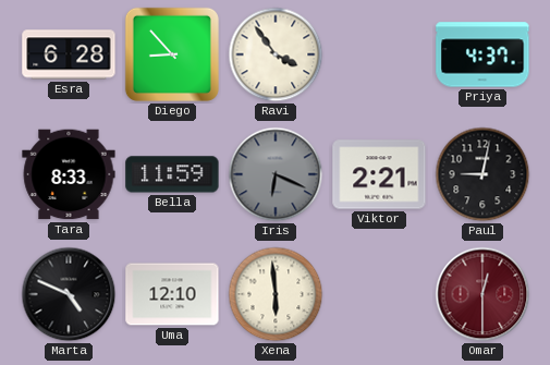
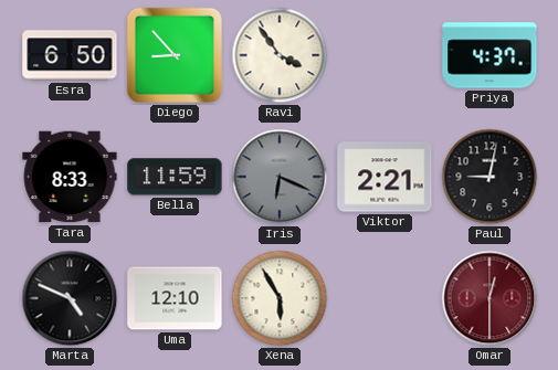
Esra: 6:28 -> 6:50 (70, 55)
Xena: 5:59 -> 5:55 (280, 298)
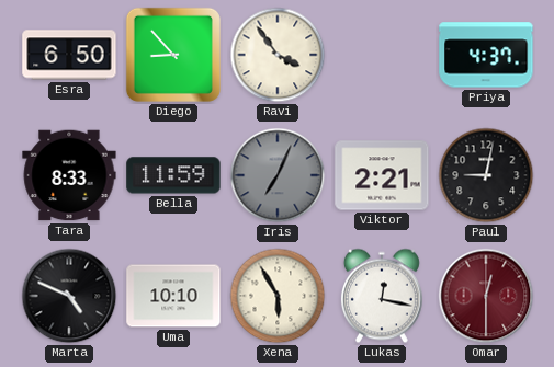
Iris: 6:19 -> 7:04 (278, 175)
Uma: 12:10 -> 10:10 (173, 296)
Lukas: none -> 12:17 (382, 296)
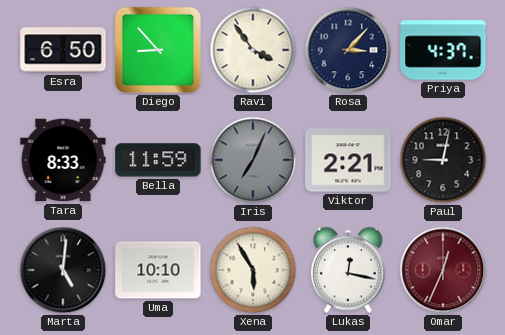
Rosa: none -> 3:07 (348, 50)
Marta: 4:49 -> 5:01 (63, 270)
Omar: 12:30 -> 12:34 (443, 270)
